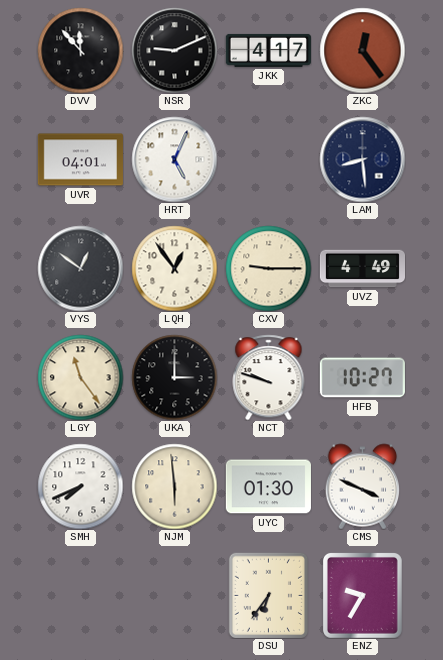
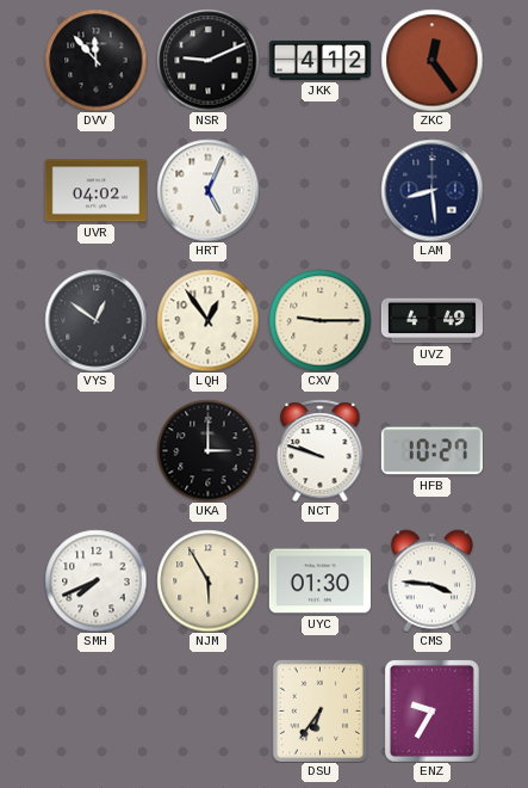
JKK: 4:17 -> 4:12 (319, 60)
UVR: 04:01 -> 04:02 (95, 191)
LGY: 11:24 -> none (80, 377)
NJM: 5:59 -> 5:55 (207, 580)
CMS: 3:49 -> 3:46 (433, 580)
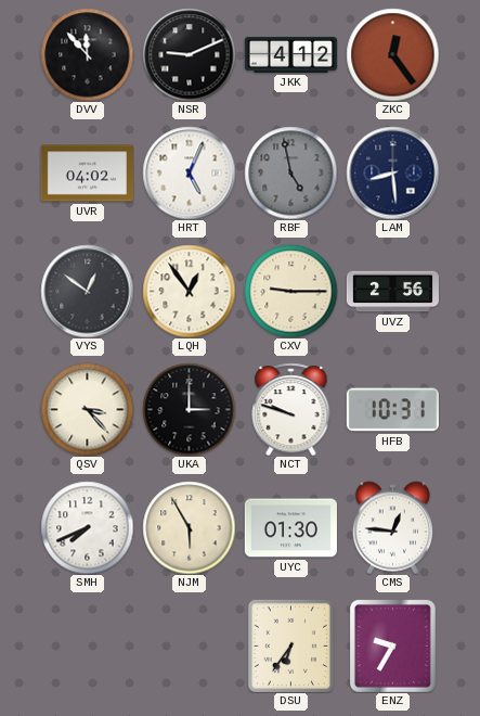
RBF: none -> 4:58 (290, 172)
UVZ: 4:49 -> 2:56 (392, 292)
QSV: none -> 3:23 (87, 409)
HFB: 10:27 -> 10:31 (392, 410)
CMS: 3:46 -> 12:46 (393, 527)
